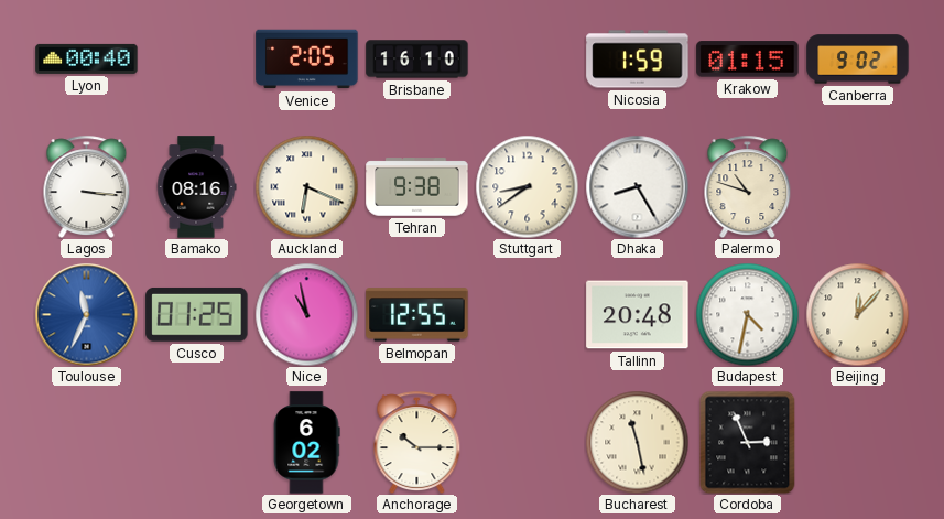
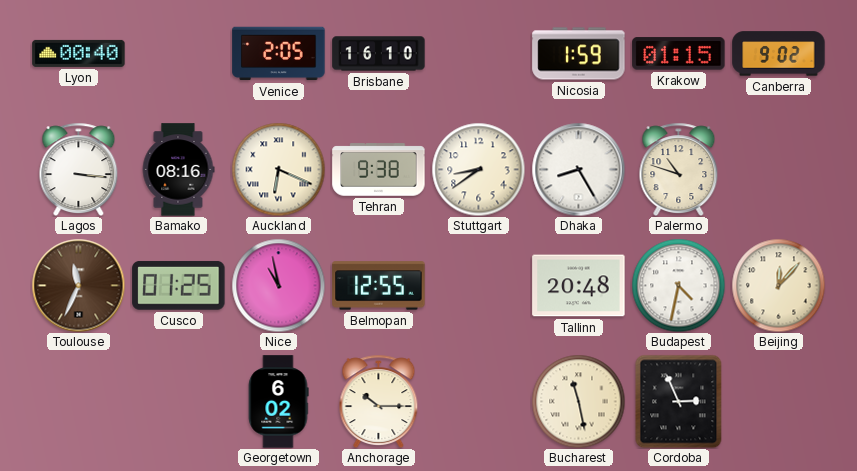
Toulouse dial: blue -> brown (78, 285)
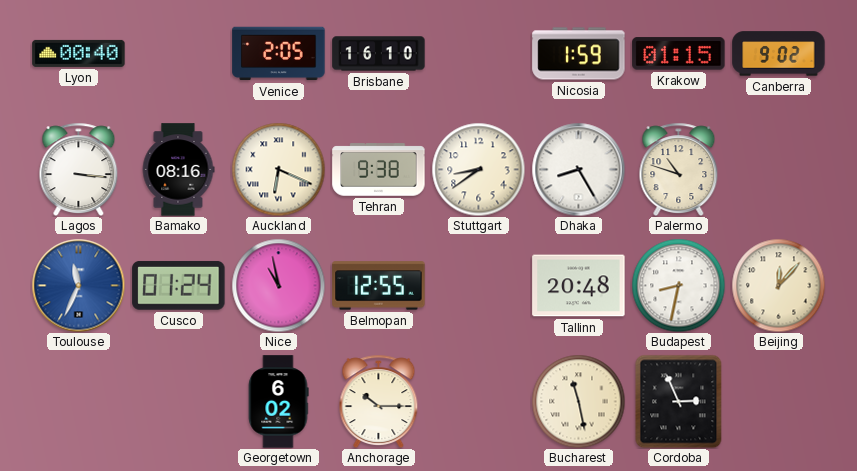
Toulouse dial: brown -> blue (78, 285)
Cusco: 01:25 -> 01:24 (179, 285)
Budapest: 4:32 -> 8:32 (678, 285)
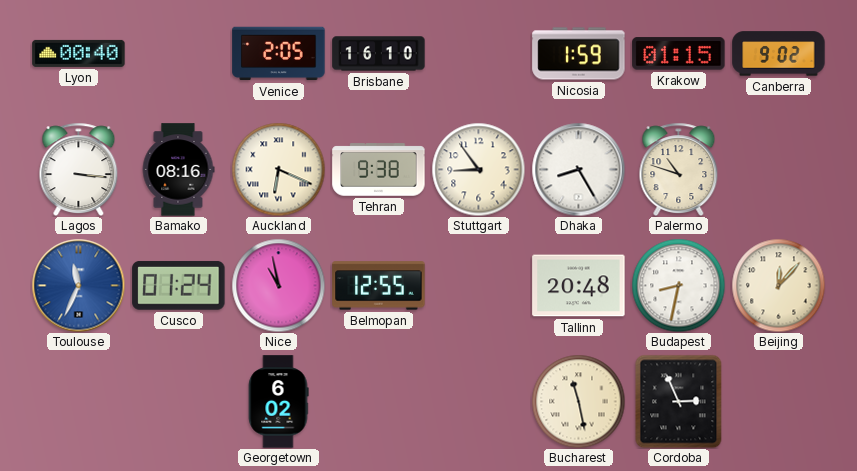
Stuttgart: 8:39 -> 8:54 (478, 169)
Anchorage: 10:15 -> none (379, 401)
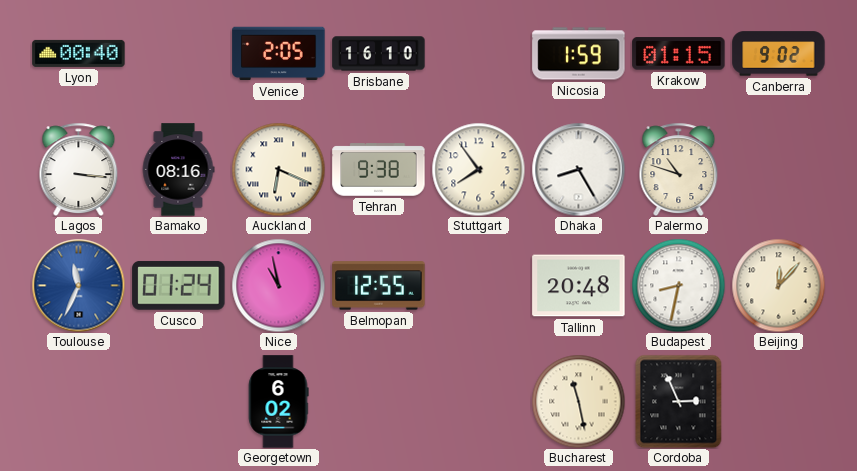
Stuttgart: 8:54 -> 7:54 (478, 169)
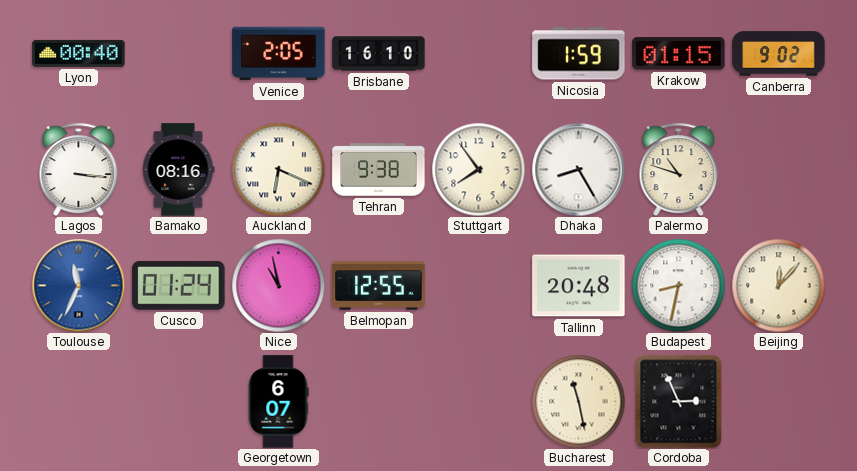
Georgetown: 6:02 -> 6:07 (278, 402)
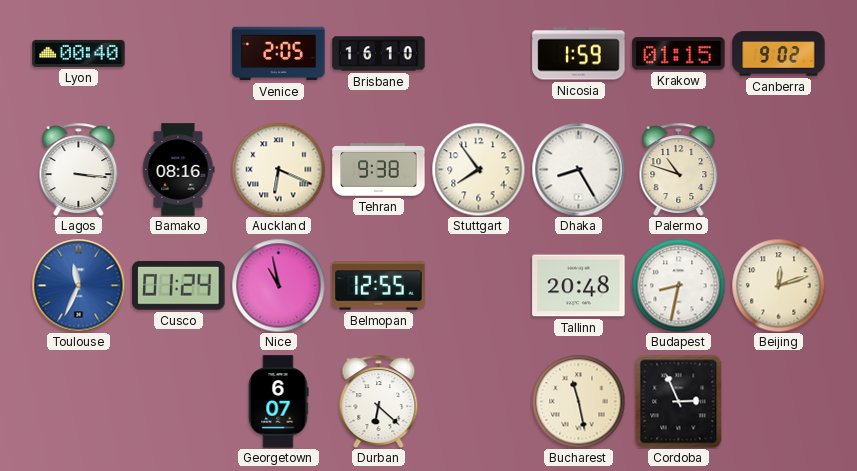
Beijing: 12:07 -> 12:12 (778, 285)
Durban: none -> 6:22 (379, 401)
